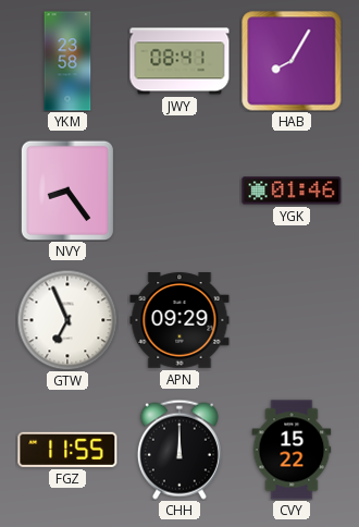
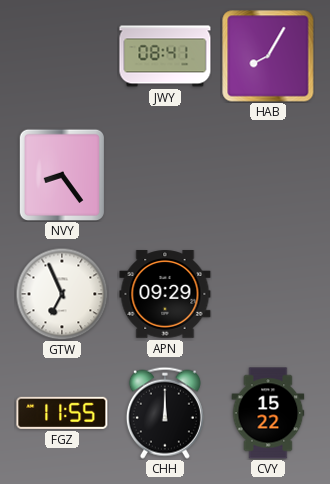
YKM: 23:58 -> none (67, 61)
YGK: 01:46 -> none (292, 191)
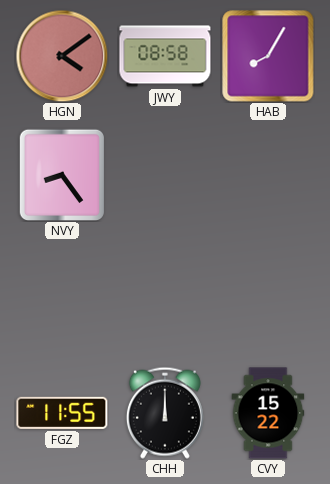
HGN: none -> 4:09 (62, 56)
JWY: 08:41 -> 08:58 (165, 56)
GTW: 6:56 -> none (62, 294)
APN: 09:29 -> none (165, 294)
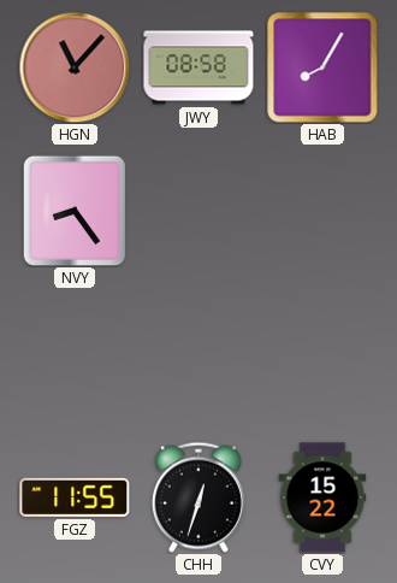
HGN: 4:09 -> 11:07 (75, 67)
CHH: 12:00 -> 12:33 (198, 497)
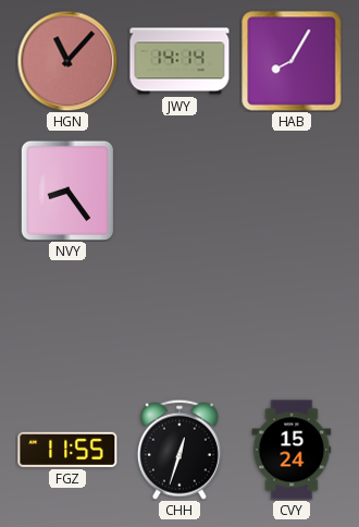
JWY: 08:58 -> 14:14 (179, 61)
CVY: 15:22 -> 15:24 (292, 450)
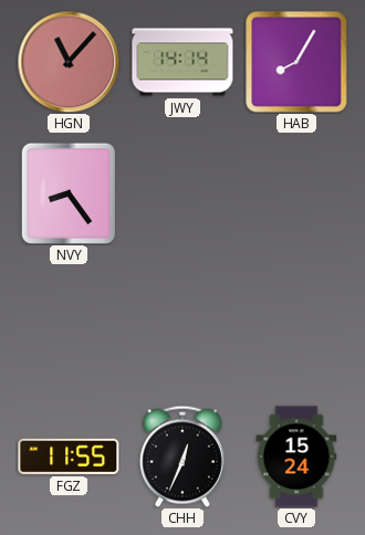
CHH: 12:33 -> 12:34 (182, 457)
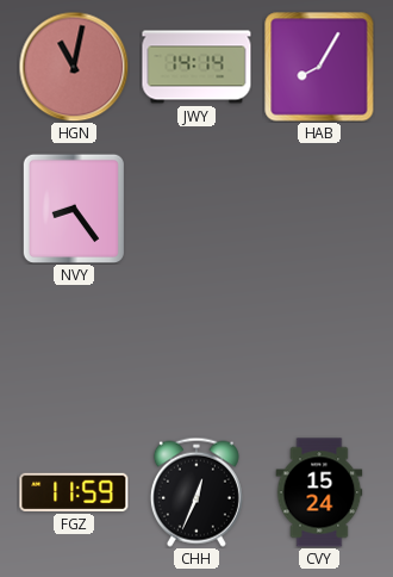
HGN: 11:07 -> 11:02 (74, 67)
FGZ: 11:55 -> 11:59 (74, 492)
